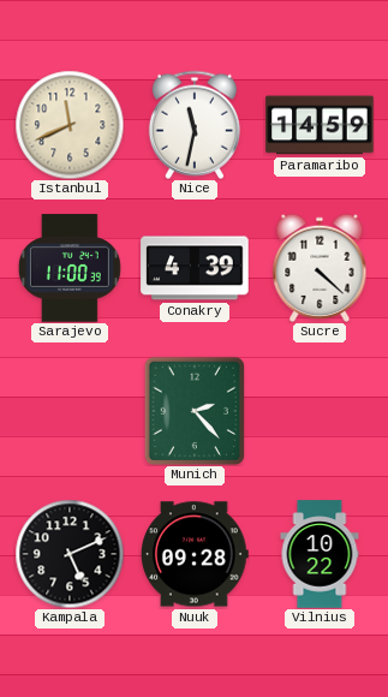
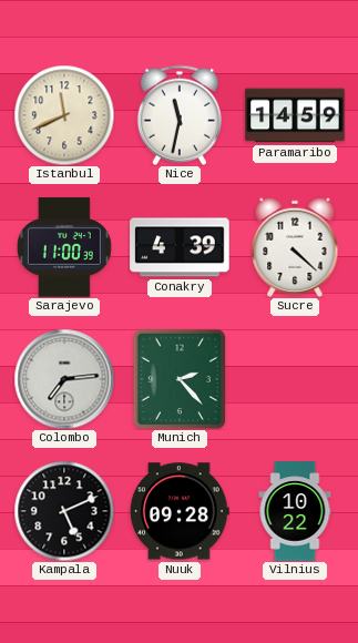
Colombo: none -> 7:14 (64, 379)
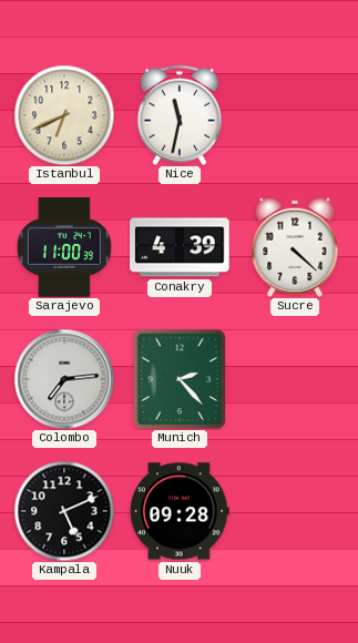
Istanbul: 11:41 -> 6:41 (64, 115)
Paramaribo: 14:59 -> none (295, 115)
Vilnius: 10:22 -> none (295, 511)
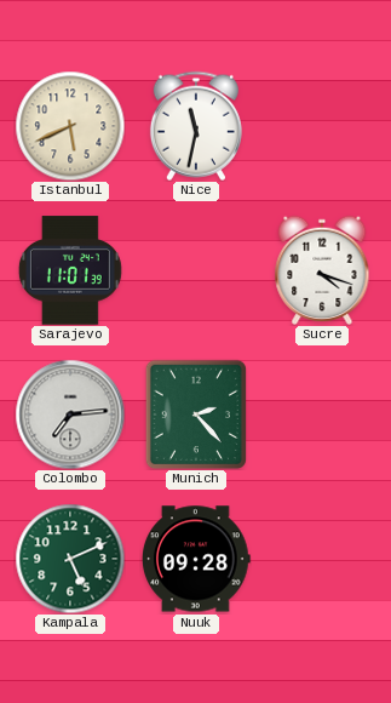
Istanbul: 6:41 -> 5:41 (70, 126)
Sarajevo: 11:00 -> 11:01 (70, 270)
Conakry: 4:39 -> none (180, 247)
Sucre: 4:22 -> 4:18 (322, 269)
Kampala dial: black -> green (70, 559)
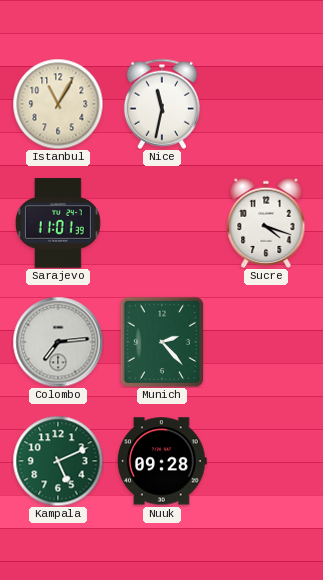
Istanbul: 5:41 -> 11:05 (58, 104)
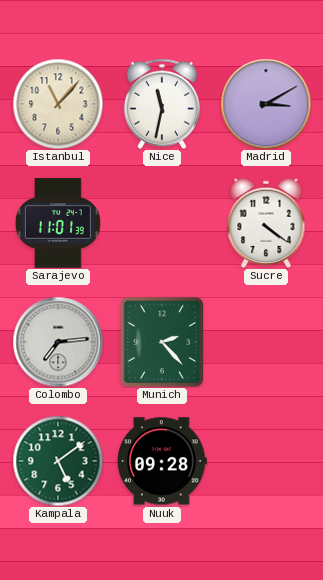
Istanbul: 11:05 -> 11:07 (58, 104)
Madrid: none -> 3:10 (266, 104)
Sucre: 4:18 -> 4:21 (266, 222)
Kampala: 5:11 -> 5:09 (58, 461)
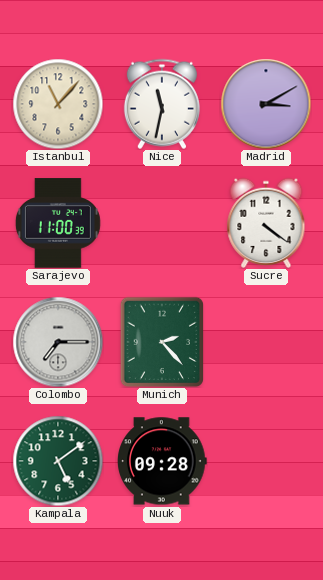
Sarajevo: 11:01 -> 11:00 (58, 223)
Colombo: 7:14 -> 7:15 (58, 342)
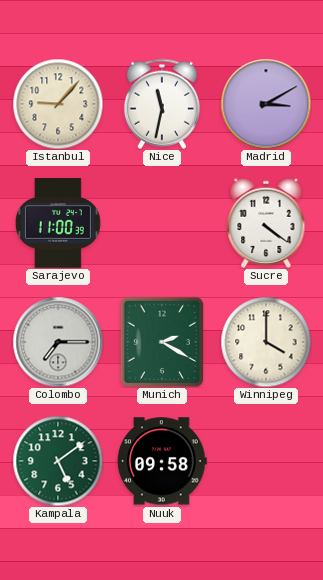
Istanbul: 11:07 -> 9:07 (58, 104)
Munich: 2:23 -> 2:20 (162, 342)
Winnipeg: none -> 4:00 (266, 342)
Nuuk: 09:28 -> 09:58 (163, 461)
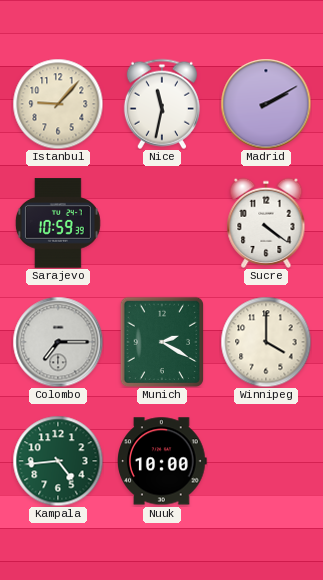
Madrid: 3:10 -> 2:10 (266, 104)
Sarajevo: 11:00 -> 10:59 (58, 223)
Kampala: 5:09 -> 4:44 (58, 461)
Nuuk: 09:58 -> 10:00 (163, 461)
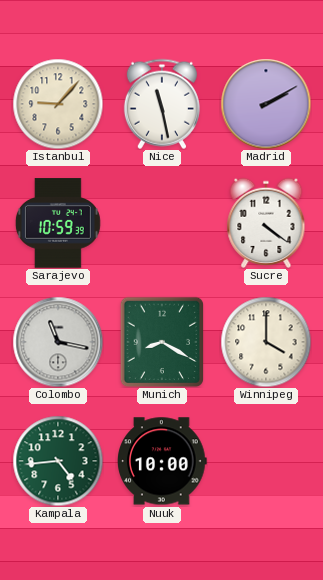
Nice: 11:32 -> 11:28 (162, 104)
Colombo: 7:15 -> 11:17 (58, 342)
Munich: 2:20 -> 8:20 (162, 342)
